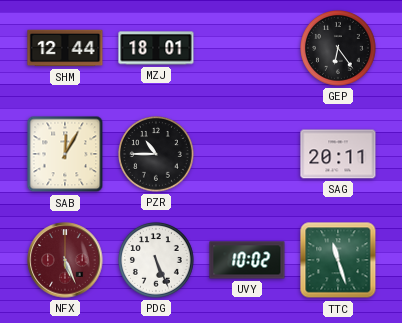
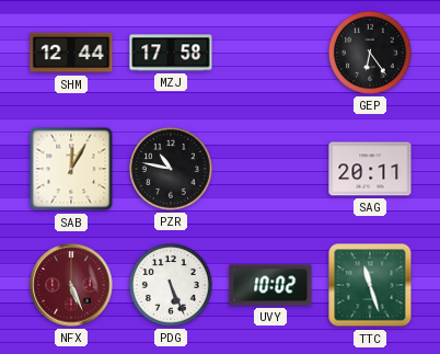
MZJ: 18:01 -> 17:58 (171, 53)
PZR: 10:45 -> 10:47 (172, 170)
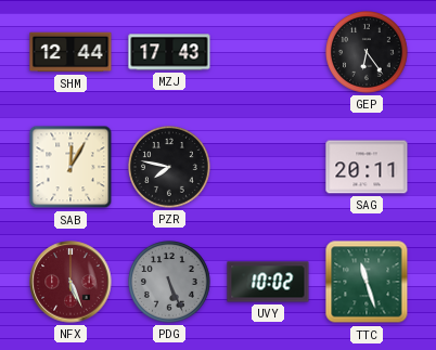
MZJ: 17:58 -> 17:43 (169, 52)
PZR: 10:47 -> 7:47 (170, 168)
PDG dial: white -> grey (170, 283)
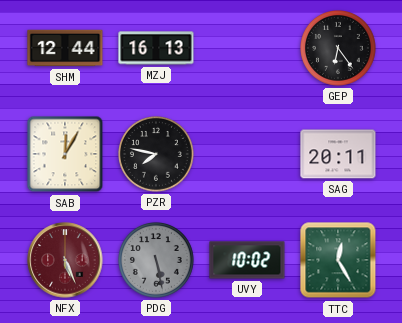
MZJ: 17:43 -> 16:13 (156, 48)
PDG: 5:26 -> 5:28 (157, 261)
TTC: 11:27 -> 12:25 (338, 260)
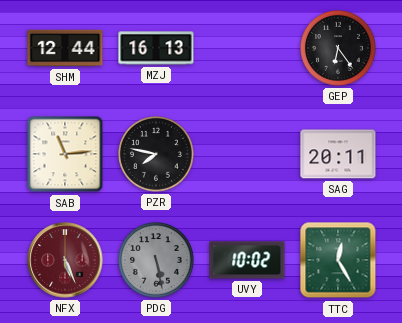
SAB: 12:05 -> 11:14 (65, 154)
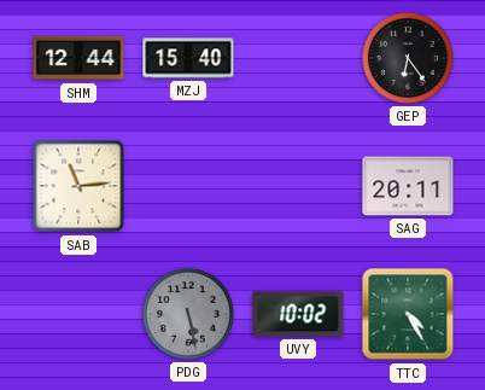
MZJ: 16:13 -> 15:40 (188, 58)
PZR: 7:47 -> none (157, 155)
NFX: 5:26 -> none (65, 260)
TTC: 12:25 -> 4:25 (408, 314)
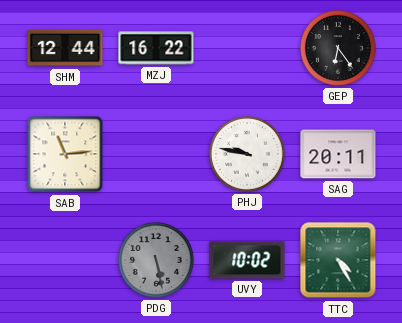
MZJ: 15:40 -> 16:22 (156, 48)
PHJ: none -> 9:47 (248, 155)
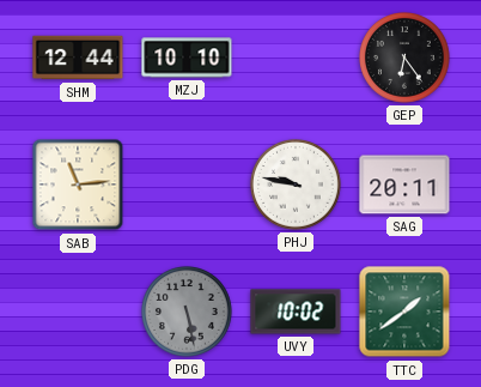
MZJ: 16:22 -> 10:10 (187, 58)
TTC: 4:25 -> 1:39 (404, 312)
